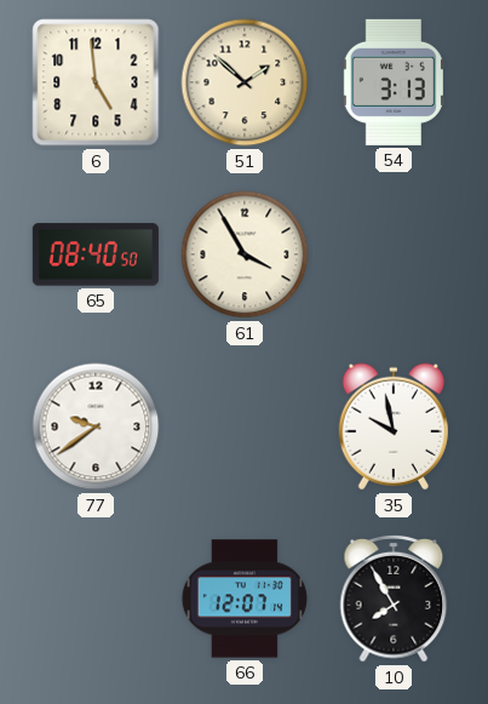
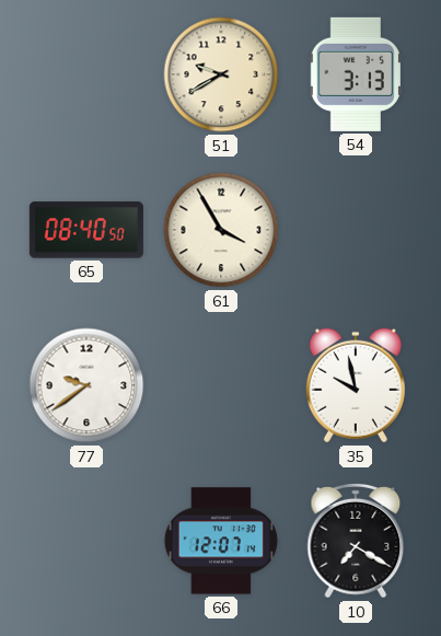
6: 4:59 -> none (96, 82)
51: 1:52 -> 9:40 (221, 74)
10: 7:55 -> 7:20 (356, 541)
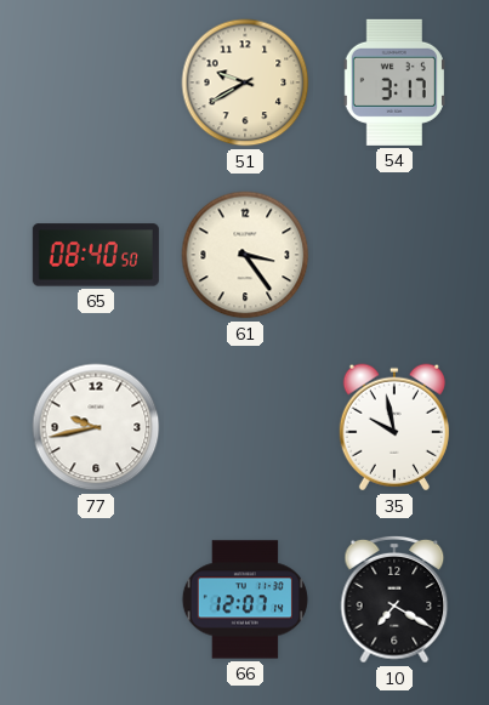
54: 3:13 -> 3:17 (394, 83)
61: 3:55 -> 3:24 (245, 255)
77: 9:39 -> 9:43 (96, 427)
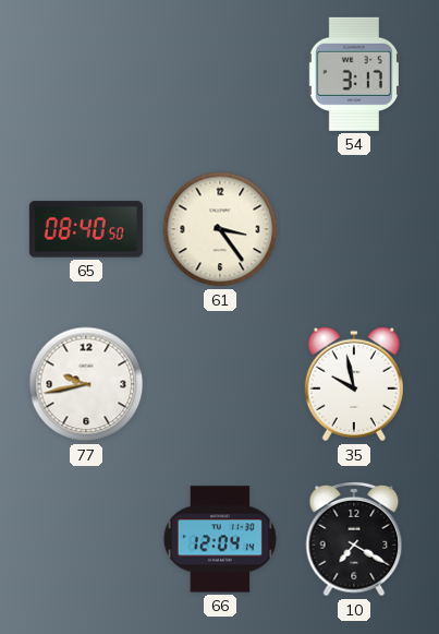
51: 9:40 -> none (245, 83)
66: 12:07 -> 12:04 (220, 539)
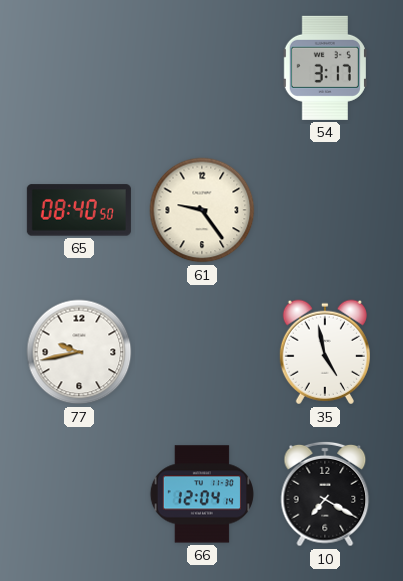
61: 3:24 -> 9:24 (202, 210)
35: 9:58 -> 4:58 (325, 352)
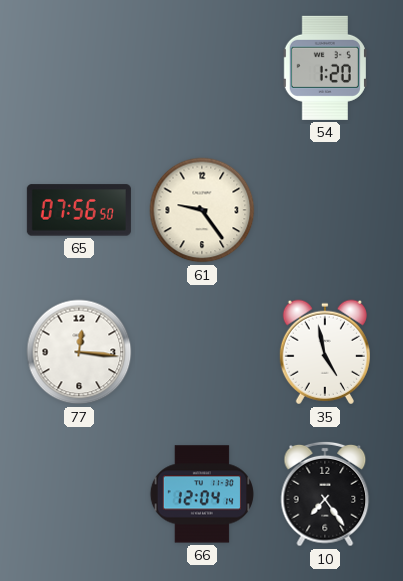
54: 3:17 -> 1:20 (325, 68)
65: 08:40 -> 07:56 (79, 210)
77: 9:43 -> 12:16 (79, 352)
10: 7:20 -> 7:24 (325, 494)
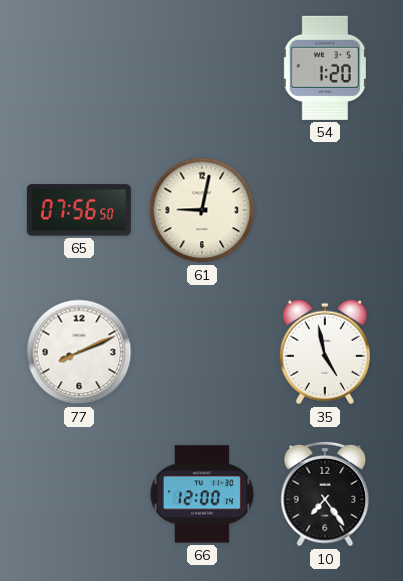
61: 9:24 -> 9:02 (202, 210)
77: 12:16 -> 8:11 (79, 352)
66: 12:04 -> 12:00 (202, 494)
